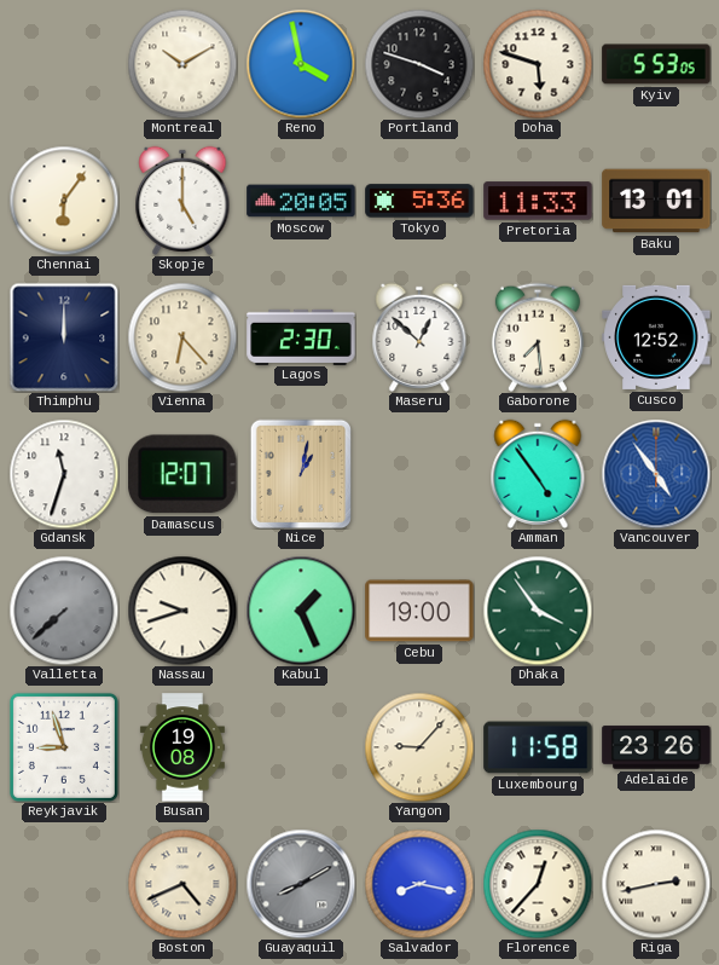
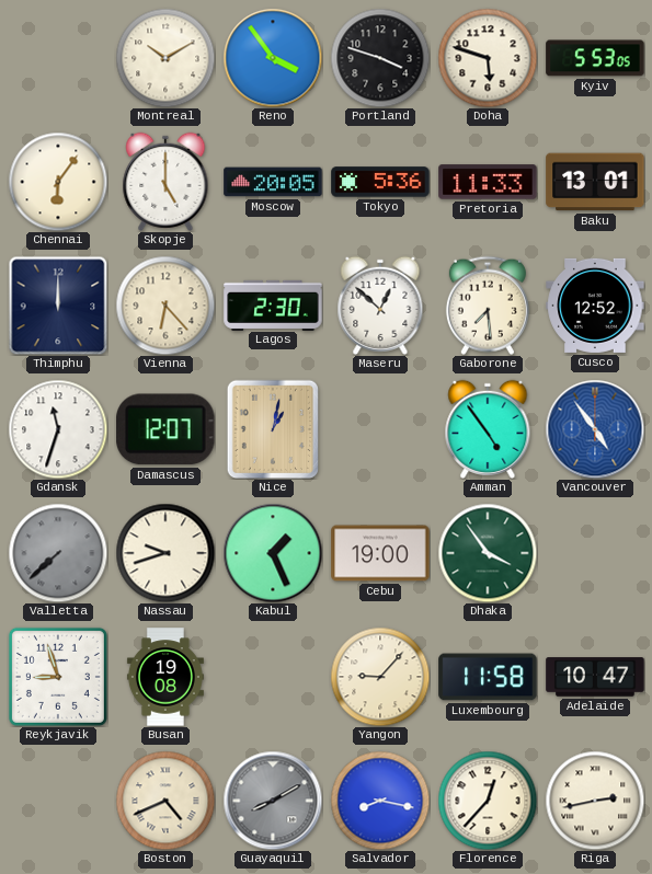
Reno: 3:58 -> 3:54 (273, 58)
Adelaide: 23:26 -> 10:47 (595, 677)
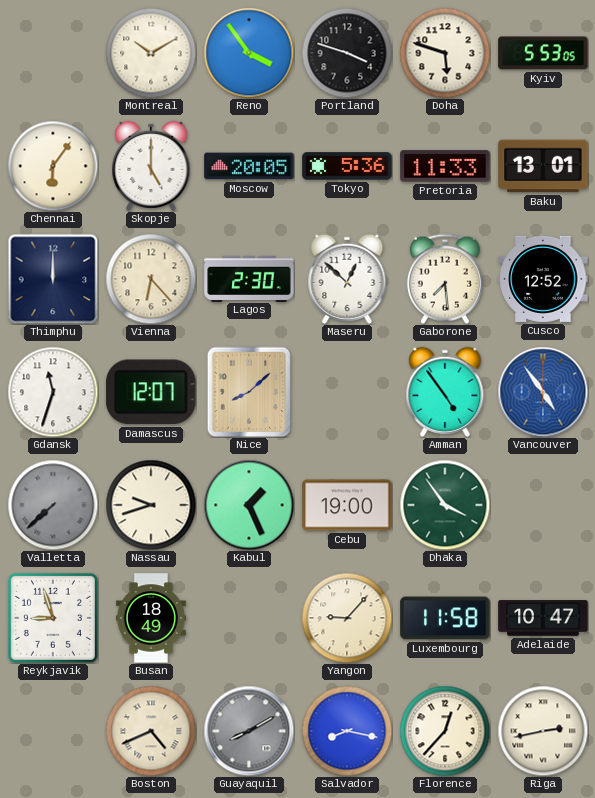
Nice: 1:02 -> 8:08 (248, 392)
Busan: 19:08 -> 18:49 (151, 618)
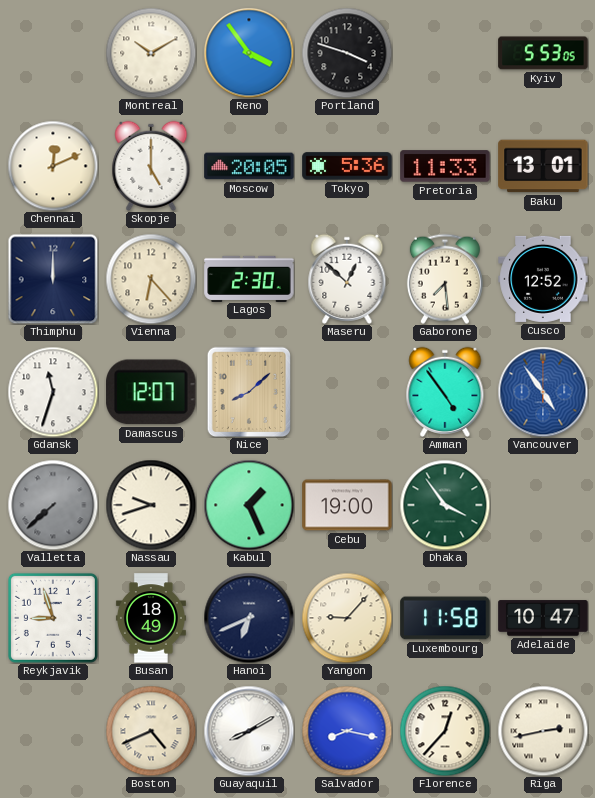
Doha: 5:48 -> none (445, 53)
Chennai: 6:06 -> 12:11 (53, 166)
Hanoi: none -> 6:41 (249, 618)
Guayaquil dial: grey -> white (249, 731)
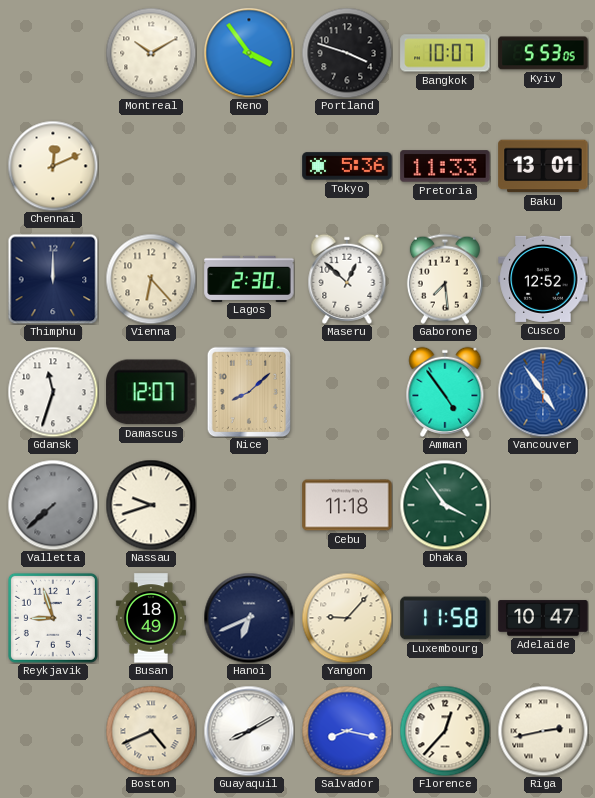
Bangkok: none -> 10:07 (445, 53)
Skopje: 5:00 -> none (151, 166)
Moscow: 20:05 -> none (249, 166)
Kabul: 1:26 -> none (249, 505)
Cebu: 19:00 -> 11:18 (347, 505)
